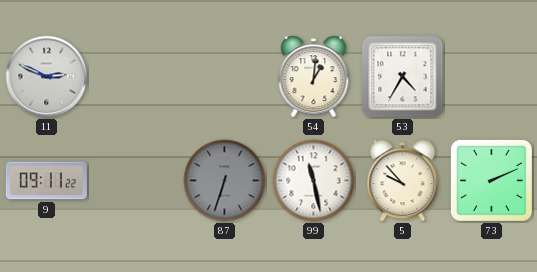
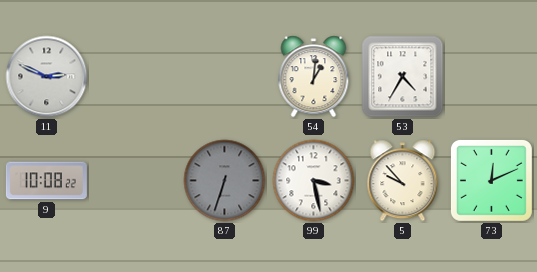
9: 09:11 -> 10:08 (46, 181)
99: 11:28 -> 3:28 (314, 181)
73: 2:11 -> 12:11 (491, 180)
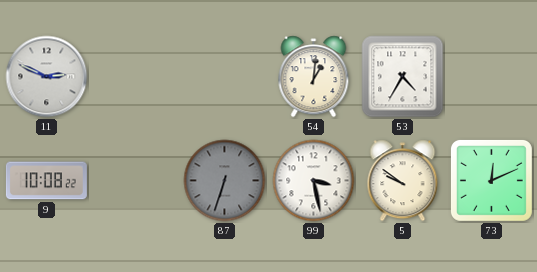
5: 9:53 -> 9:51 (403, 181)
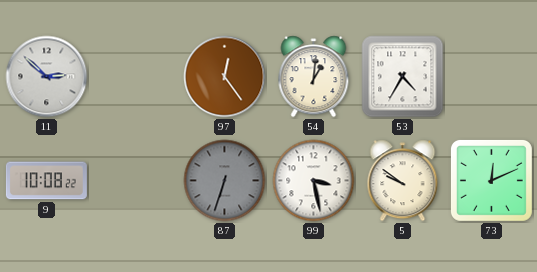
11: 2:49 -> 2:52 (47, 77)
97: none -> 12:24 (225, 77)
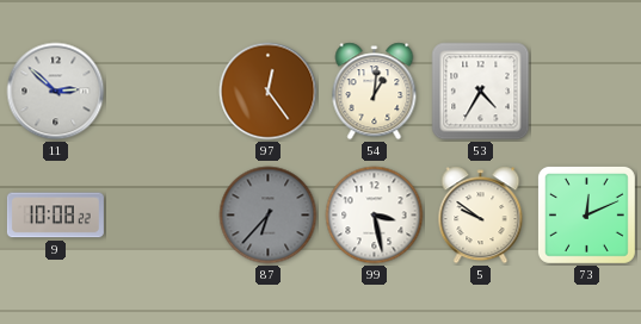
87: 6:33 -> 6:37 (269, 216)
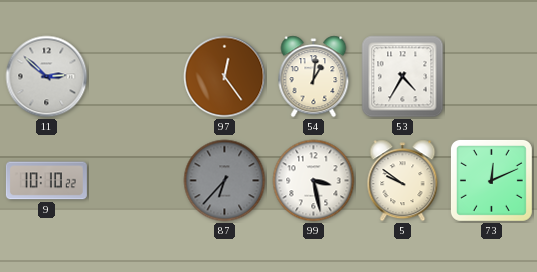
9: 10:08 -> 10:10 (46, 181)
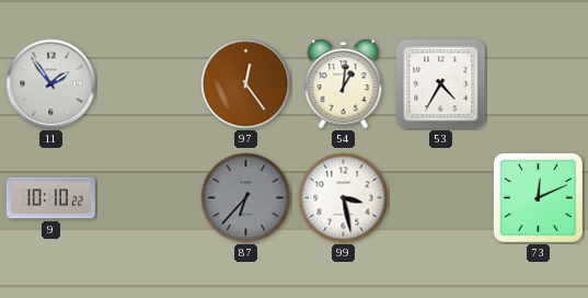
11: 2:52 -> 1:54 (51, 84)
5: 9:51 -> none (403, 181)
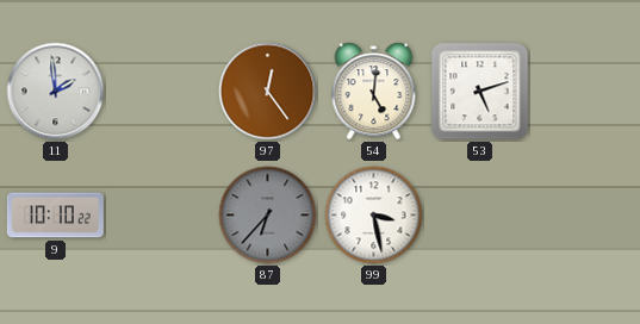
11: 1:54 -> 1:59 (56, 92)
54: 1:01 -> 5:01 (374, 92)
53: 4:35 -> 5:12 (480, 92)
73: 12:11 -> none (538, 197)
